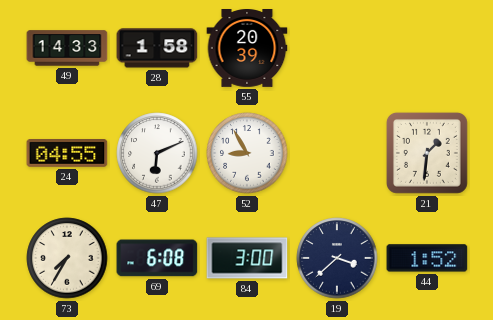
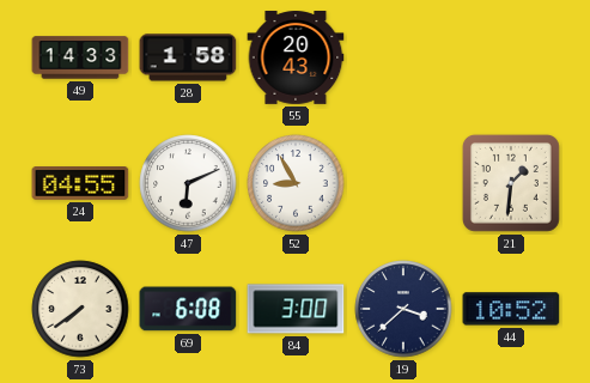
55: 20:39 -> 20:43 (296, 59)
73: 7:35 -> 7:39 (80, 309)
44: 1:52 -> 10:52 (511, 309)
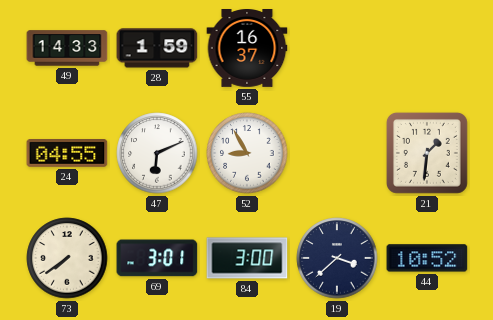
28: 1:58 -> 1:59 (157, 48)
55: 20:43 -> 16:37 (247, 49)
69: 6:08 -> 3:01 (157, 258)
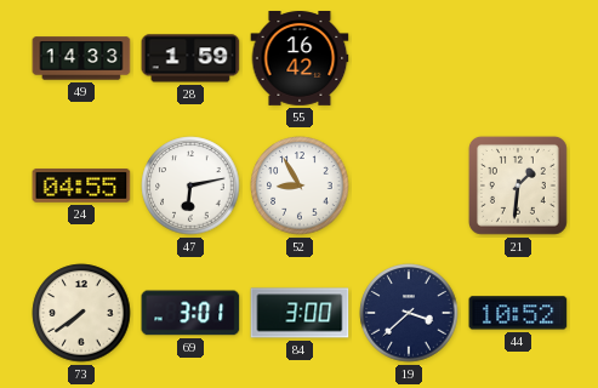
55: 16:37 -> 16:42 (300, 59)
47: 6:11 -> 6:13 (190, 186)
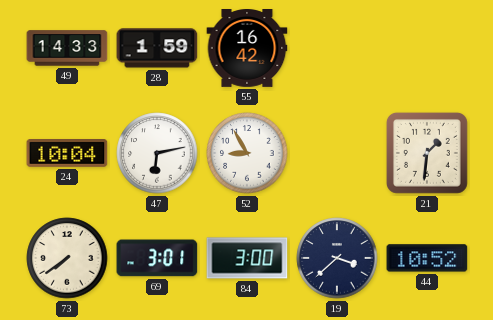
24: 04:55 -> 10:04 (67, 154)
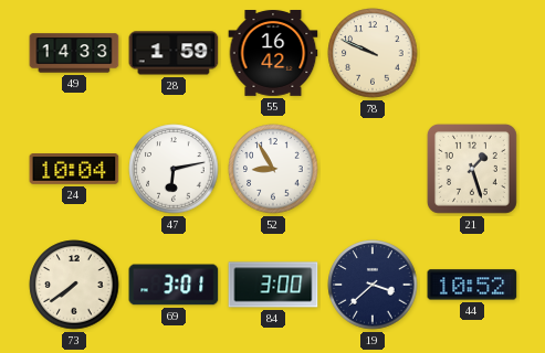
78: none -> 9:49 (373, 53)
21: 1:31 -> 1:27 (472, 169)
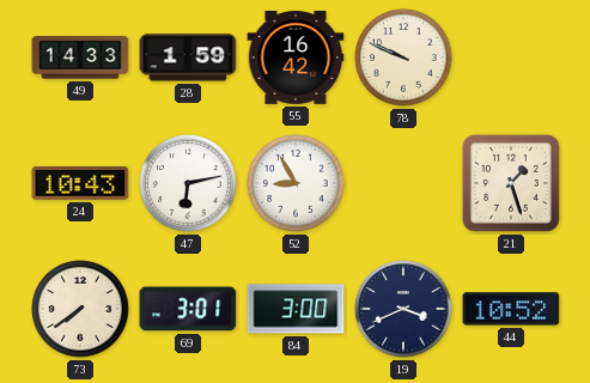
24: 10:04 -> 10:43 (80, 184)
19: 3:38 -> 3:41 (403, 309)
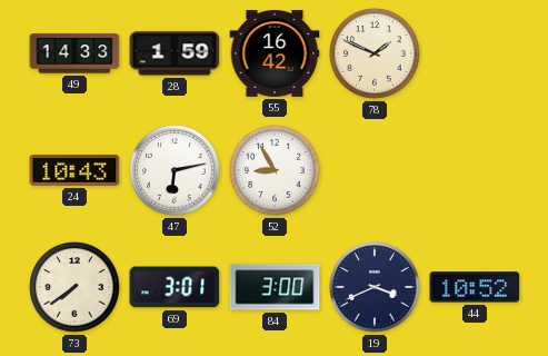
78: 9:49 -> 1:49 (375, 53)
21: 1:27 -> none (511, 183)
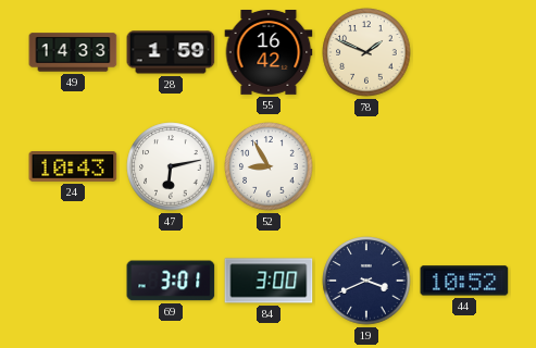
73: 7:39 -> none (74, 287)
